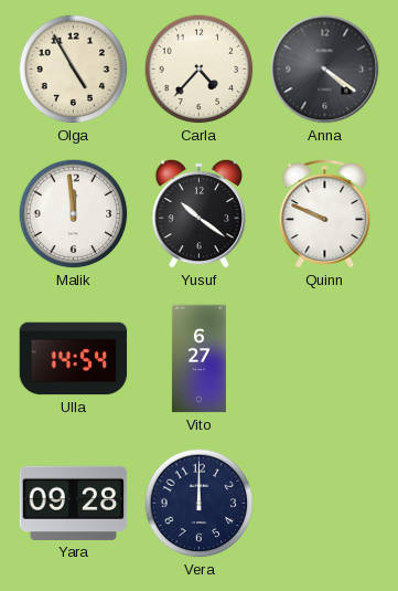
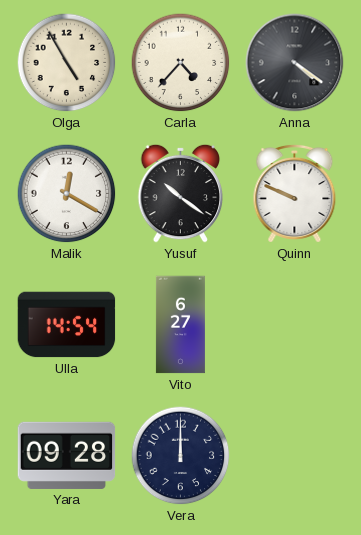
Malik: 11:59 -> 12:20 (67, 194)
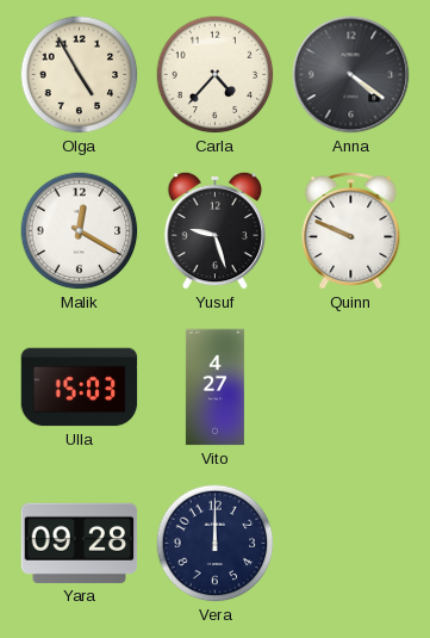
Yusuf: 10:21 -> 9:27 (216, 230)
Ulla: 14:54 -> 15:03 (80, 388)
Vito: 6:27 -> 4:27 (214, 388)
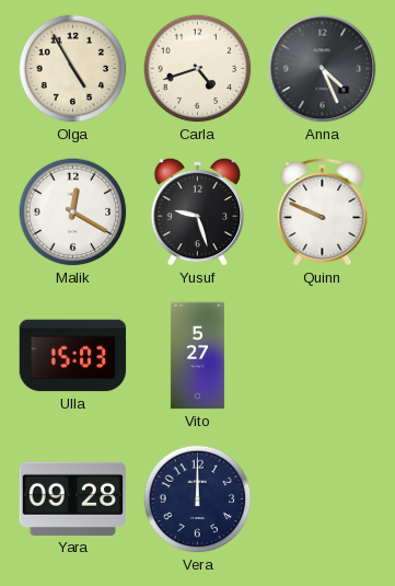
Carla: 4:37 -> 4:42 (198, 69)
Anna: 4:21 -> 4:26 (323, 69)
Vito: 4:27 -> 5:27 (197, 356)
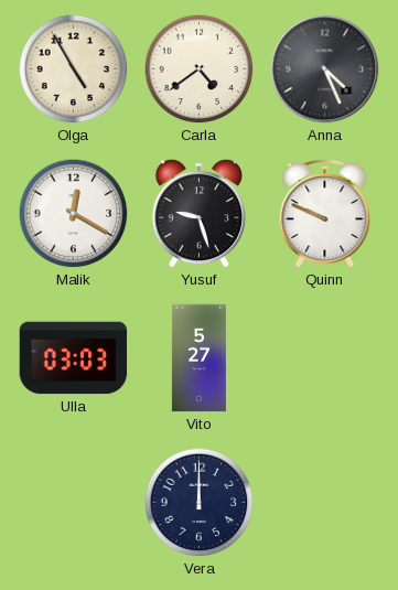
Carla: 4:42 -> 4:39 (200, 69)
Ulla: 15:03 -> 03:03 (74, 358)
Yara: 09:28 -> none (73, 498)
